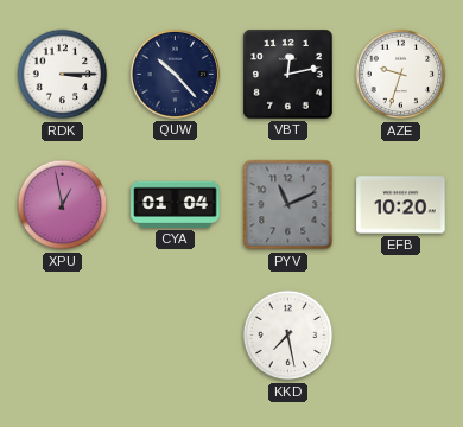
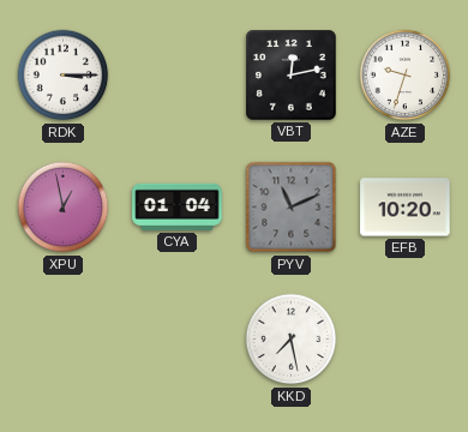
QUW: 10:23 -> none (175, 74)
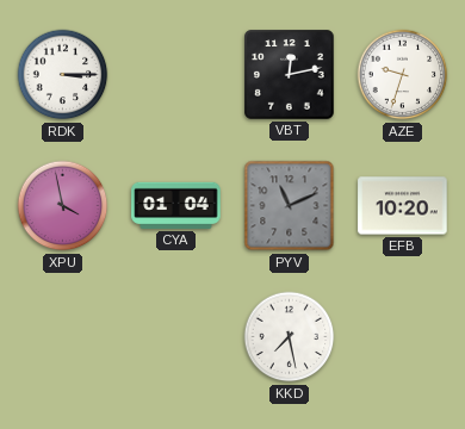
XPU: 12:58 -> 3:58 (63, 206)
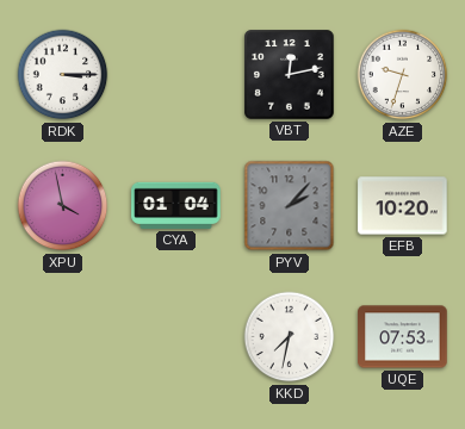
PYV: 11:11 -> 2:07 (290, 206)
KKD: 7:28 -> 7:32 (290, 337)
UQE: none -> 07:53 (403, 337)
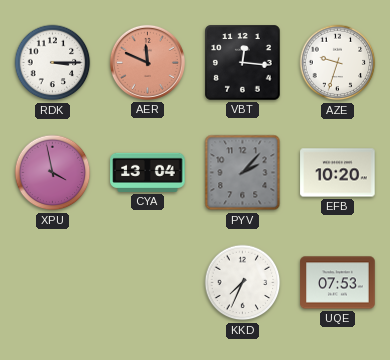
AER: none -> 11:49 (147, 62)
VBT: 12:13 -> 12:16 (243, 63)
CYA: 01:04 -> 13:04 (148, 172)
KKD: 7:32 -> 7:34 (243, 283)
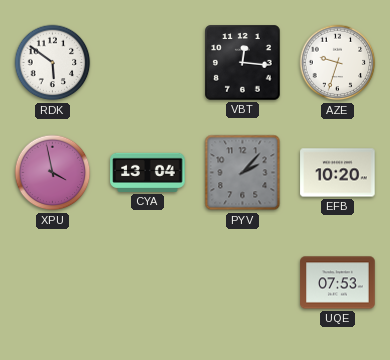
RDK: 3:15 -> 5:51 (53, 63)
AER: 11:49 -> none (147, 62)
KKD: 7:34 -> none (243, 283)
